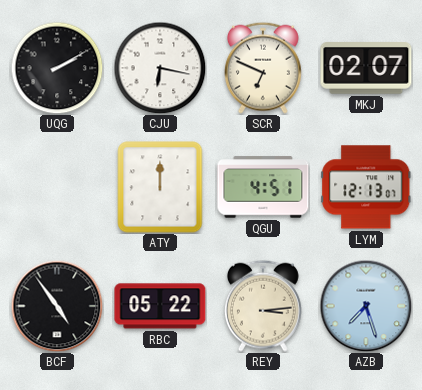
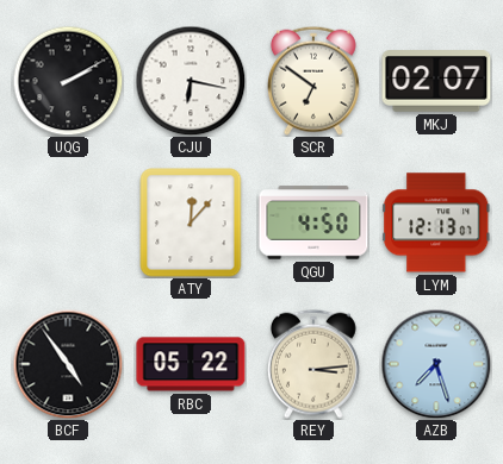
SCR: 6:49 -> 6:51 (313, 81)
ATY: 12:00 -> 12:07 (191, 222)
QGU: 4:51 -> 4:50 (313, 222)
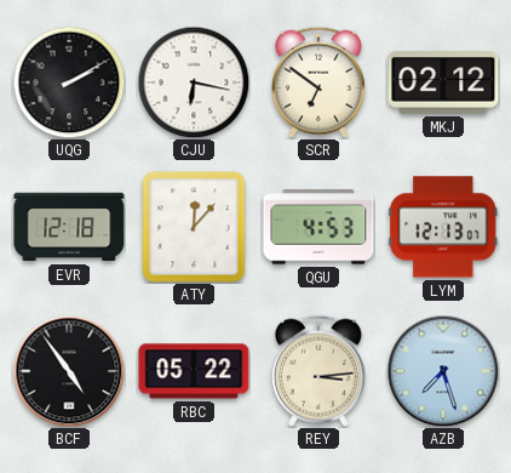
MKJ: 02:07 -> 02:12 (443, 82)
EVR: none -> 12:18 (69, 227)
QGU: 4:50 -> 4:53 (318, 227)
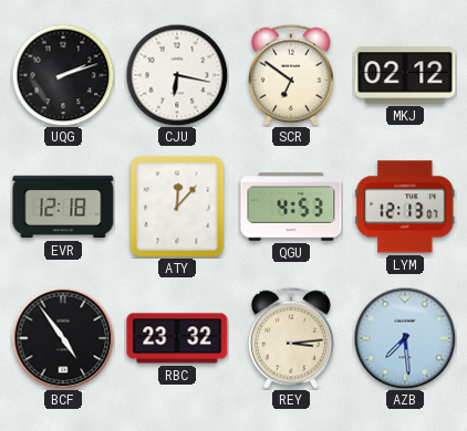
UQG: 2:10 -> 2:12 (63, 75)
RBC: 05:22 -> 23:32 (177, 338)
AZB: 7:27 -> 7:29 (405, 338)
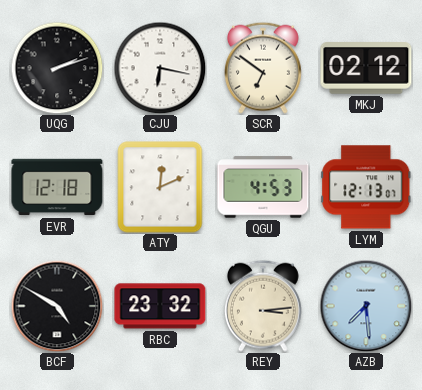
ATY: 12:07 -> 12:11 (160, 187)
BCF: 4:54 -> 4:50 (57, 306)
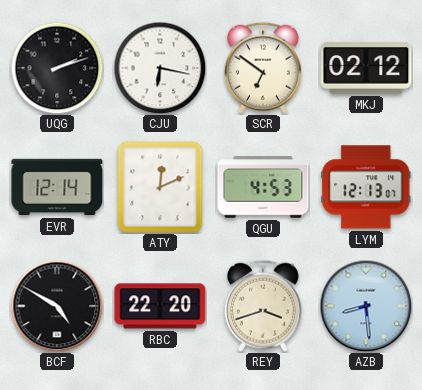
EVR: 12:18 -> 12:14 (57, 187)
RBC: 23:32 -> 22:20 (160, 306)
REY: 3:14 -> 3:42 (263, 306)
AZB: 7:29 -> 8:29 (366, 306)
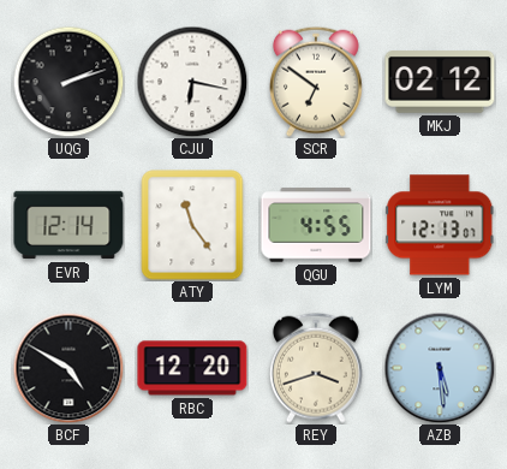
ATY: 12:11 -> 11:24 (192, 225)
QGU: 4:53 -> 4:55 (316, 225)
RBC: 22:20 -> 12:20 (192, 368)
AZB: 8:29 -> 5:29 (440, 368)
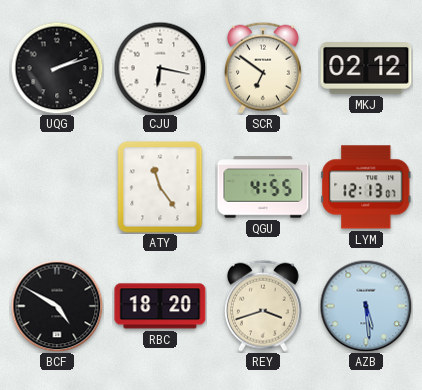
EVR: 12:14 -> none (68, 225)
RBC: 12:20 -> 18:20 (160, 306)
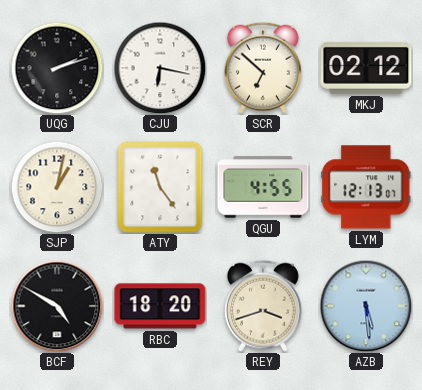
SCR: 6:51 -> 6:52 (263, 68)
SJP: none -> 1:02 (57, 187)
